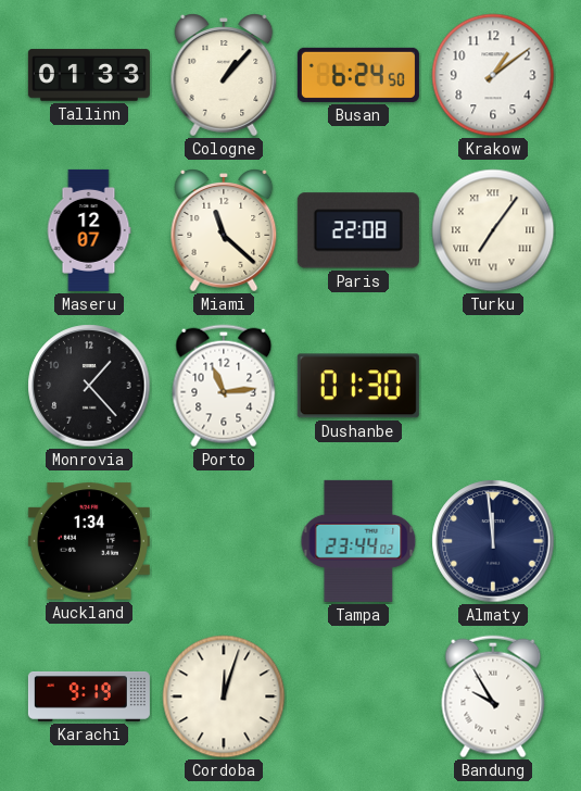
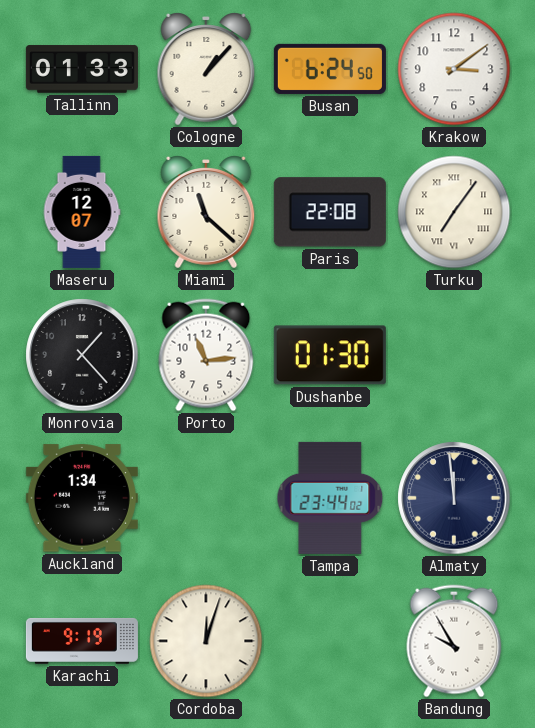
Krakow: 1:09 -> 3:09 (454, 69)
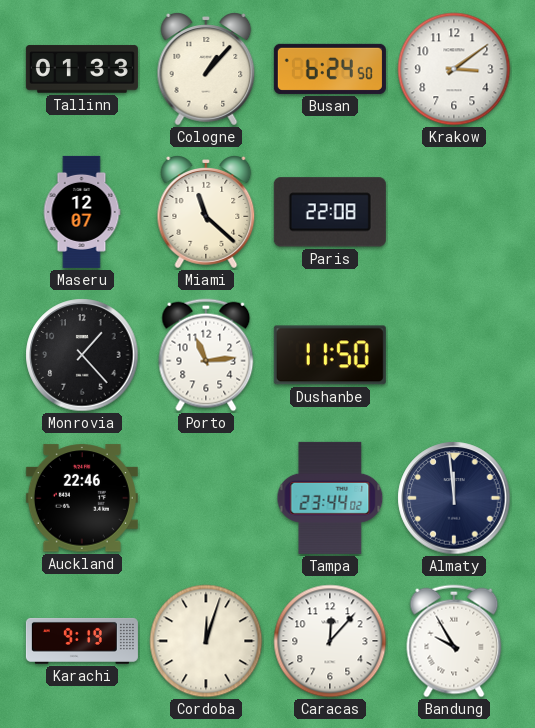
Turku: 7:06 -> none (454, 212)
Dushanbe: 01:30 -> 11:50 (330, 355)
Auckland: 1:34 -> 22:46 (82, 498)
Caracas: none -> 12:07 (330, 641)
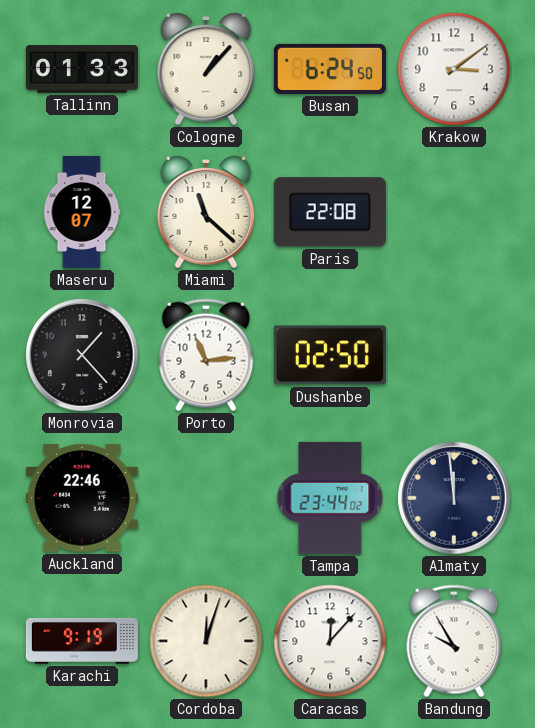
Dushanbe: 11:50 -> 02:50 (330, 355)
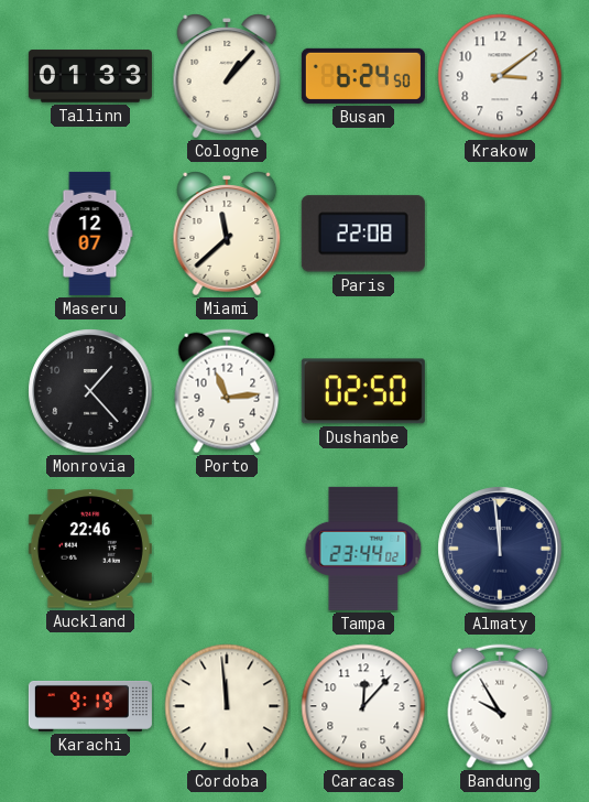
Miami: 11:22 -> 11:38 (227, 234)
Cordoba: 12:03 -> 11:59 (227, 706)
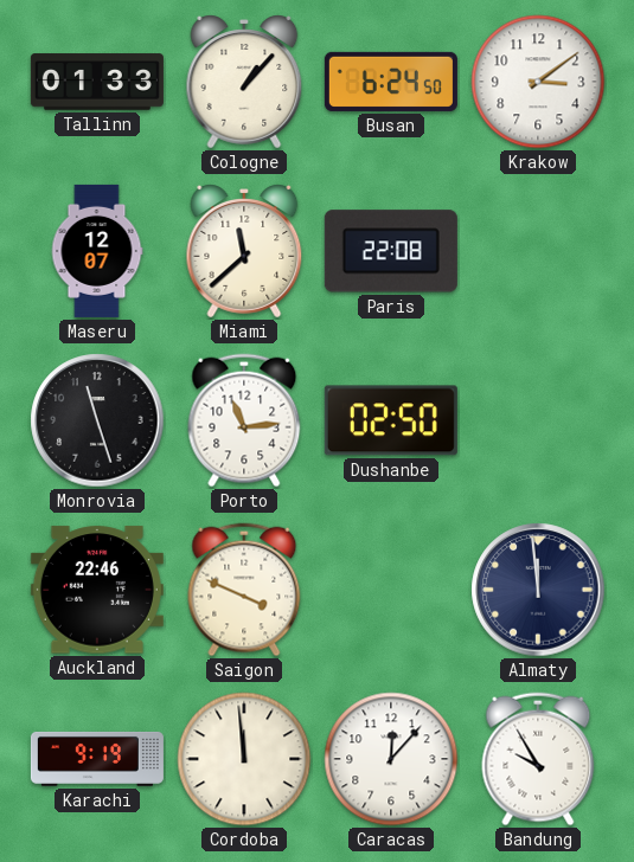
Monrovia: 1:23 -> 11:27 (97, 420)
Saigon: none -> 3:49 (244, 590)
Tampa: 23:44 -> none (363, 549)
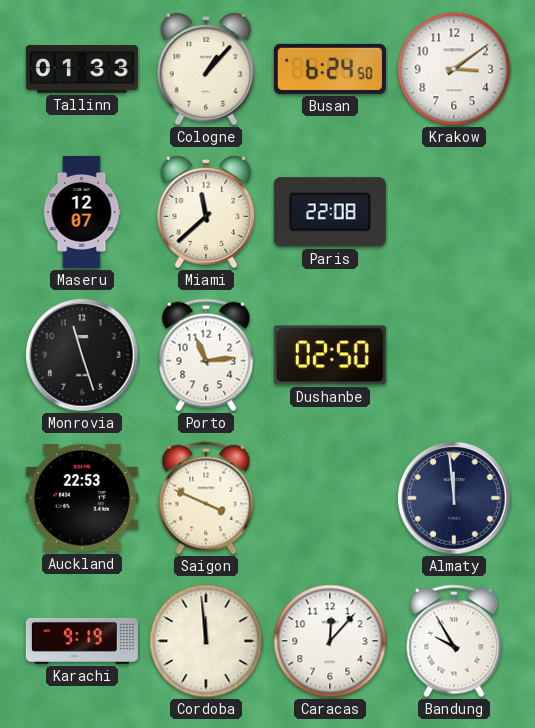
Auckland: 22:46 -> 22:53 (82, 498)
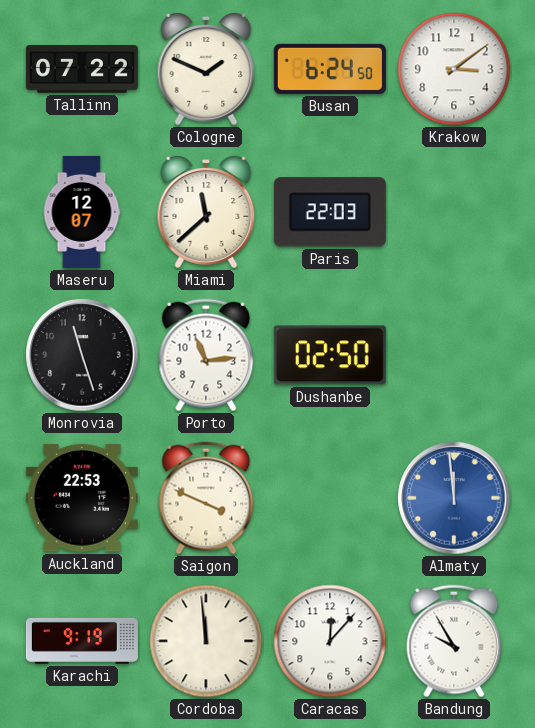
Tallinn: 01:33 -> 07:22 (82, 69)
Cologne: 1:07 -> 1:49 (206, 69)
Paris: 22:08 -> 22:03 (330, 212)
Almaty dial: navy -> blue (454, 498)
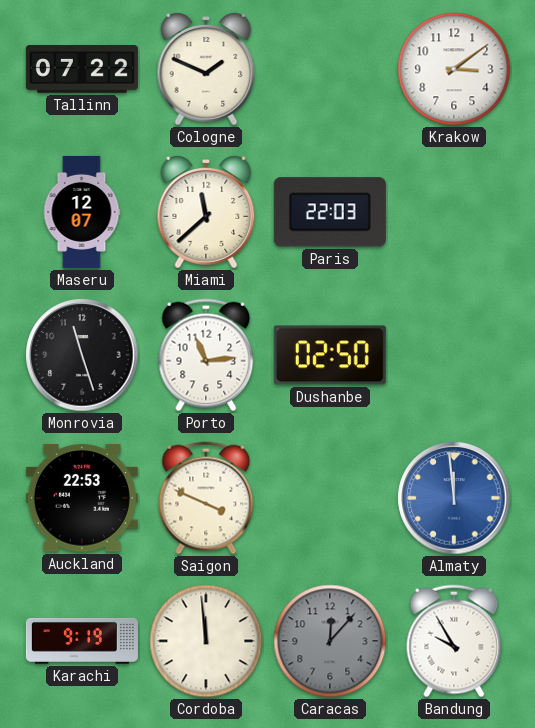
Busan: 6:24 -> none (330, 69)
Caracas dial: white -> grey (330, 641)
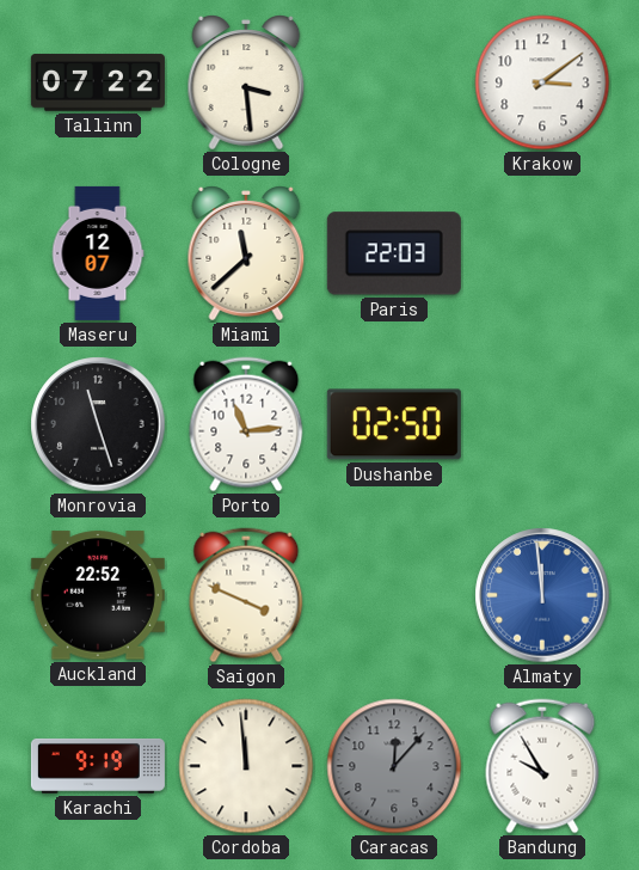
Cologne: 1:49 -> 3:29 (246, 82)
Auckland: 22:53 -> 22:52 (98, 595)
